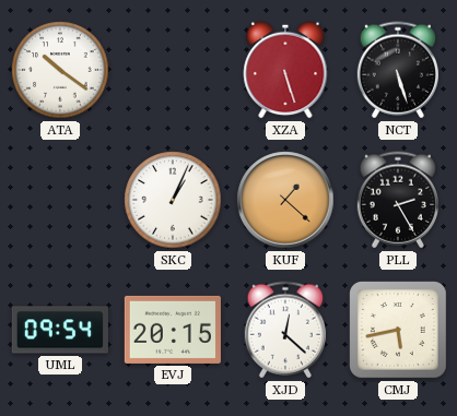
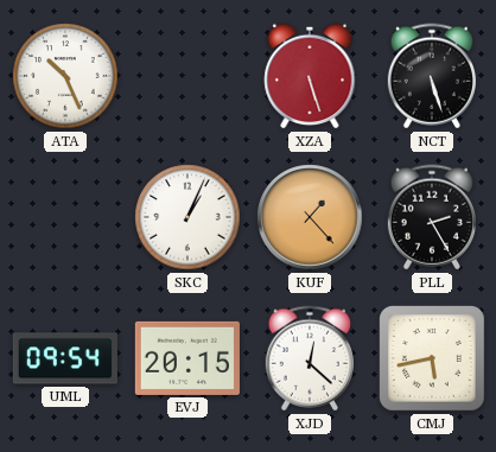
ATA: 10:21 -> 10:26 (65, 76)
KUF: 1:22 -> 1:23 (310, 217)
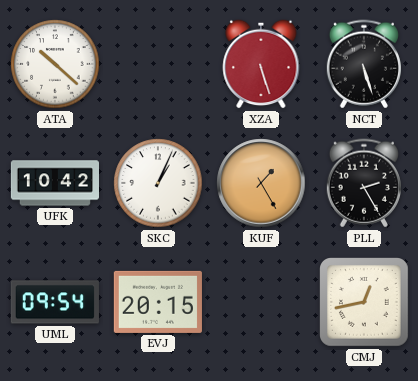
ATA: 10:26 -> 10:22 (55, 64)
UFK: none -> 10:42 (54, 183)
KUF: 1:23 -> 1:25 (261, 183)
XJD: 12:22 -> none (310, 358)
CMJ: 5:43 -> 12:43 (365, 303)
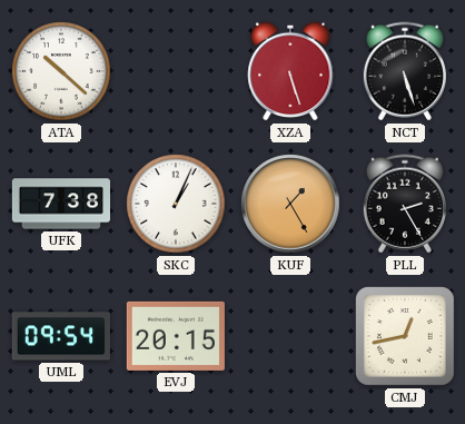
UFK: 10:42 -> 7:38 (60, 204)
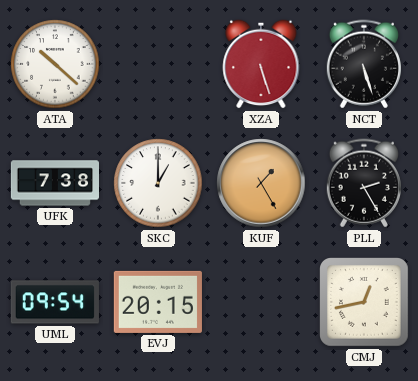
SKC: 1:04 -> 1:00 (158, 183)
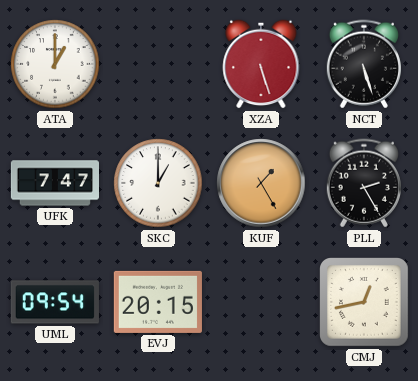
ATA: 10:22 -> 1:00 (55, 64)
UFK: 7:38 -> 7:47 (54, 183)
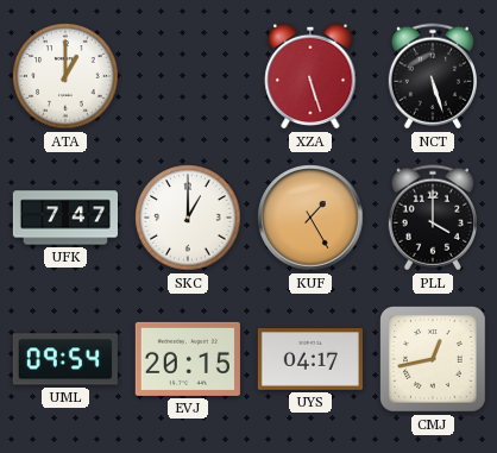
PLL: 2:25 -> 4:00 (433, 218)
UYS: none -> 04:17 (310, 360)
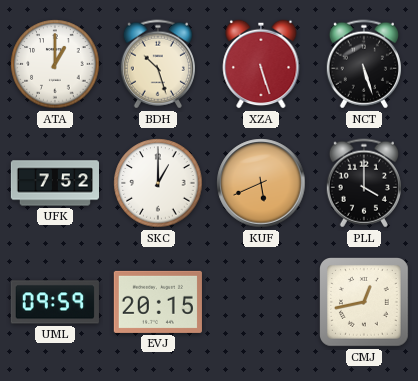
BDH: none -> 10:27 (158, 64)
UFK: 7:47 -> 7:52 (54, 183)
KUF: 1:25 -> 5:41 (261, 183)
UML: 09:54 -> 09:59 (55, 302)
UYS: 04:17 -> none (310, 360)
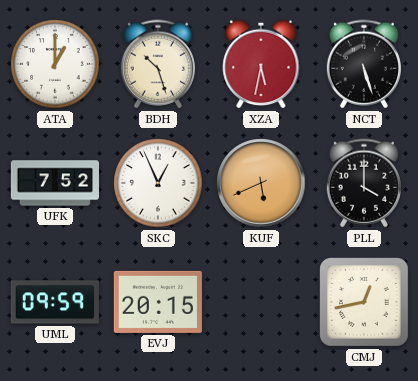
XZA: 5:27 -> 5:32 (261, 64)
SKC: 1:00 -> 12:56 (158, 183)
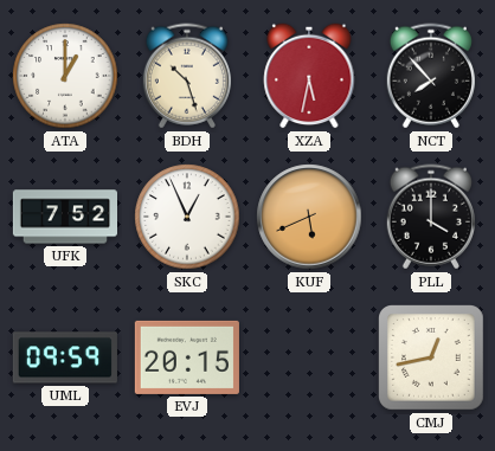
NCT: 5:27 -> 7:53 (431, 76)
